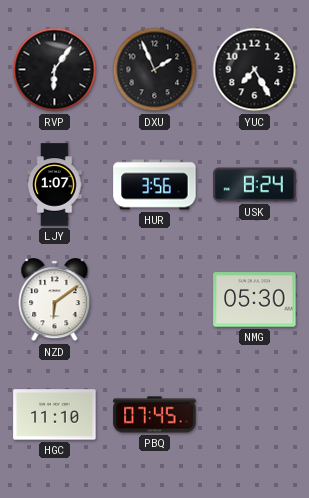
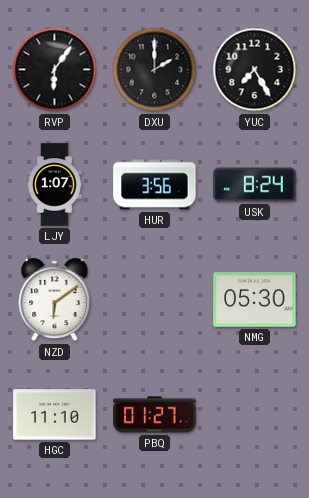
DXU: 1:56 -> 2:00 (155, 70)
PBQ: 07:45 -> 01:27 (155, 415)
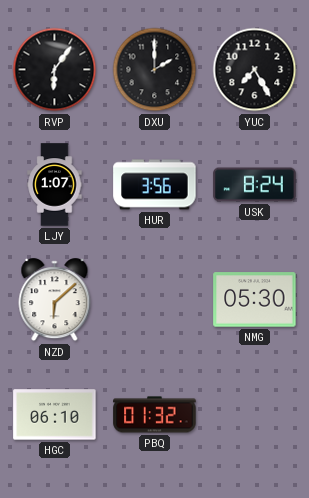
NZD: 6:09 -> 6:08 (55, 300)
HGC: 11:10 -> 06:10 (55, 415)
PBQ: 01:27 -> 01:32 (155, 415)
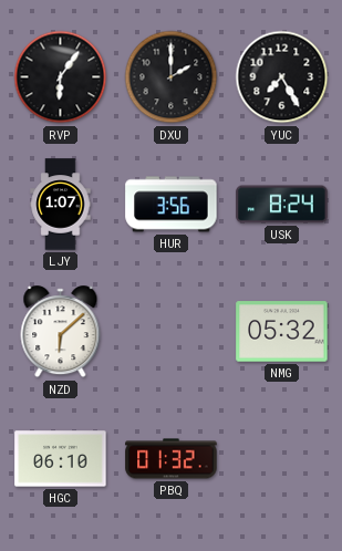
NMG: 05:30 -> 05:32 (282, 332)
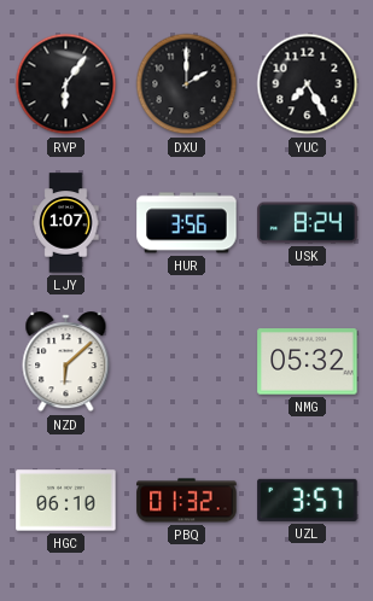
UZL: none -> 3:57 (308, 500)
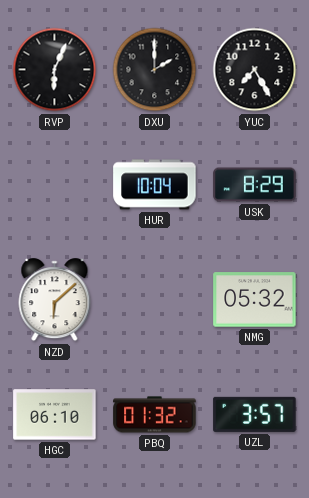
RVP: 6:06 -> 6:04 (55, 70)
LJY: 1:07 -> none (66, 223)
HUR: 3:56 -> 10:04 (155, 185)
USK: 8:24 -> 8:29 (255, 185)
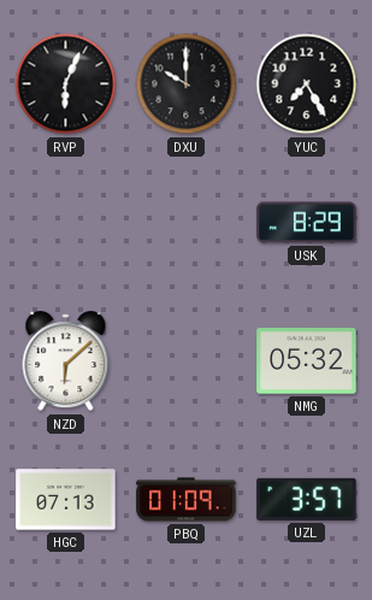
DXU: 2:00 -> 10:00 (187, 84)
HUR: 10:04 -> none (155, 185)
HGC: 06:10 -> 07:13 (66, 500)
PBQ: 01:32 -> 01:09 (187, 500)
